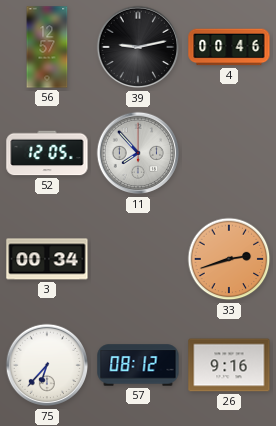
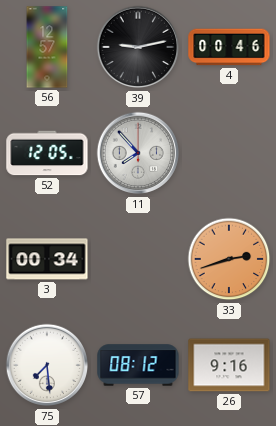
75: 6:37 -> 7:29 (47, 365)
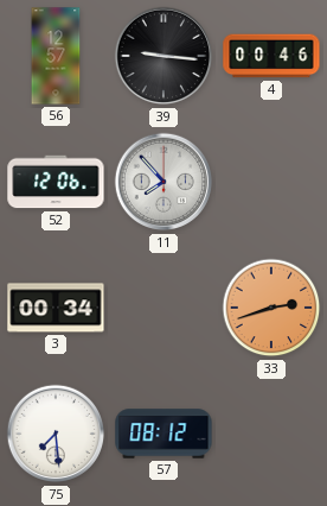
39: 9:13 -> 9:16 (163, 56)
52: 12:05 -> 12:06 (56, 182)
26: 9:16 -> none (229, 365)
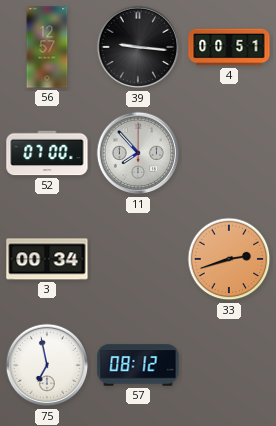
4: 00:46 -> 00:51 (229, 47)
52: 12:06 -> 07:00 (47, 153)
75: 7:29 -> 6:58 (47, 365)
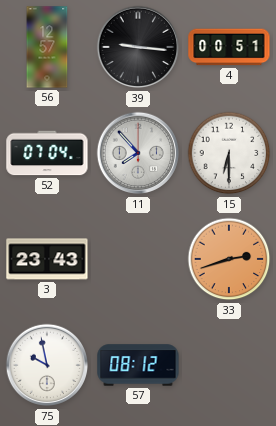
52: 07:00 -> 07:04 (47, 153)
15: none -> 6:30 (229, 153)
3: 00:34 -> 23:43 (47, 259)
75: 6:58 -> 9:58 (47, 365)
